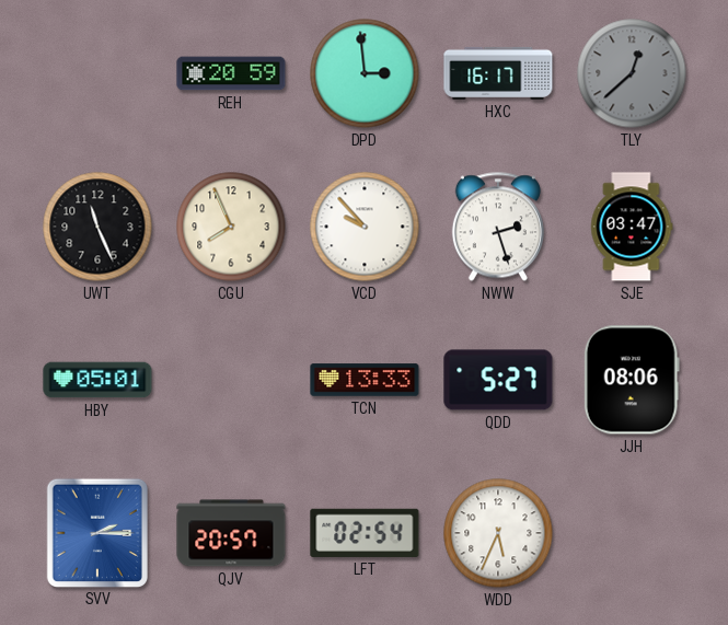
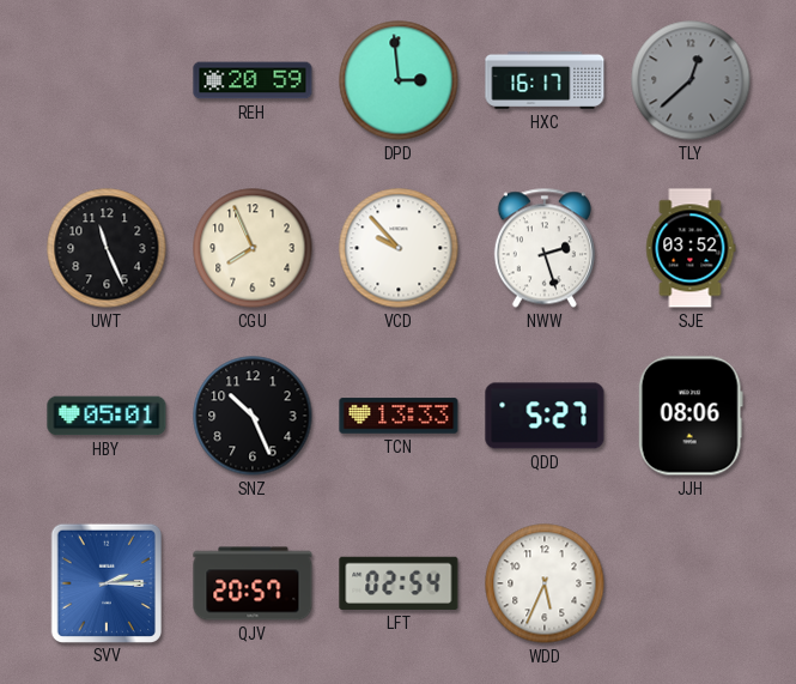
SJE: 03:47 -> 03:52 (691, 248)
SNZ: none -> 10:26 (253, 416)
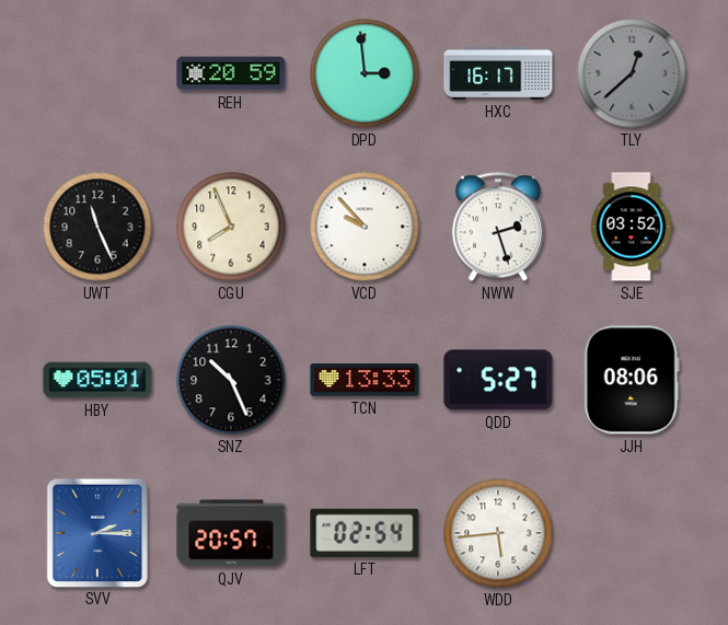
WDD: 5:34 -> 5:44 (498, 533)
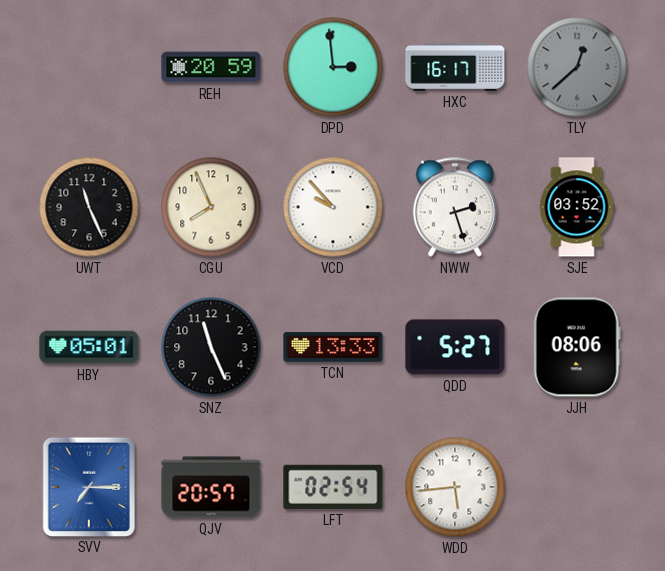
SNZ: 10:26 -> 11:26 (211, 347)
SVV: 2:15 -> 7:15 (88, 486)
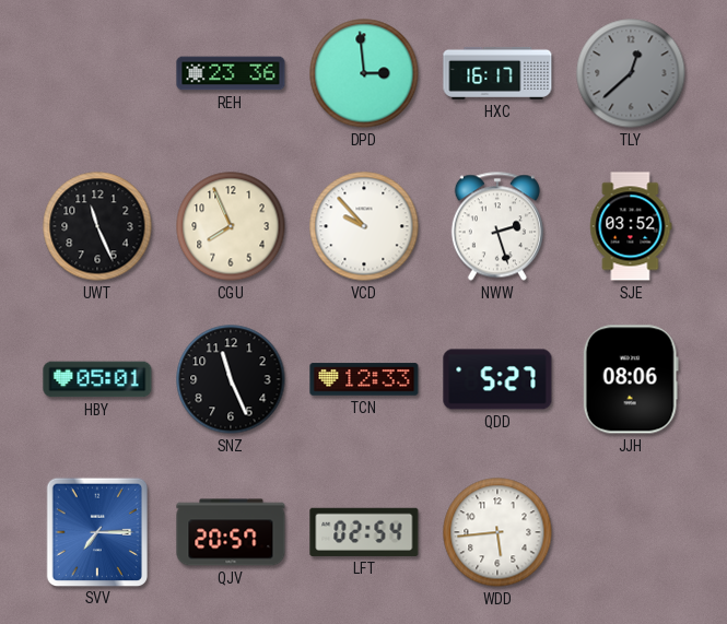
REH: 20:59 -> 23:36 (231, 73)
TCN: 13:33 -> 12:33 (364, 379)
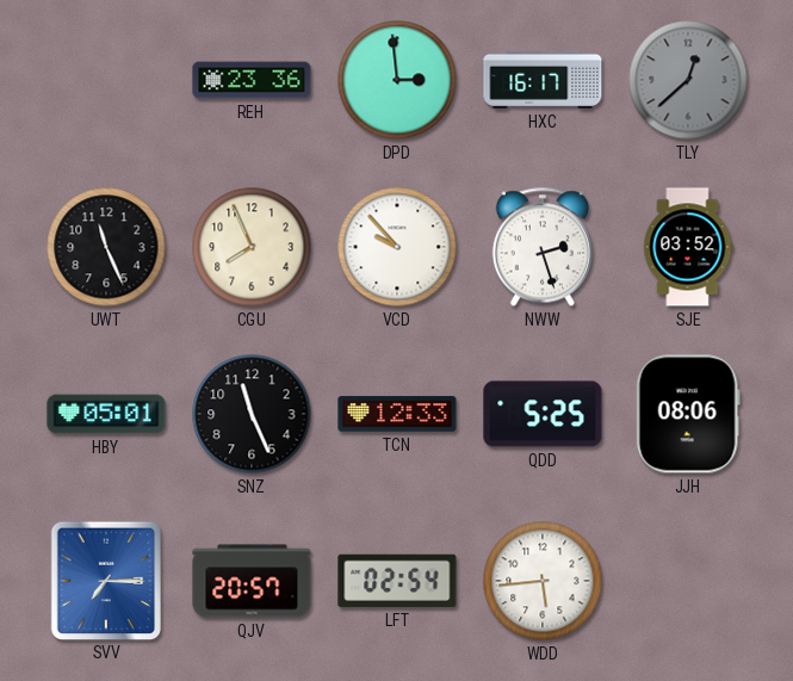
QDD: 5:27 -> 5:25 (543, 414)
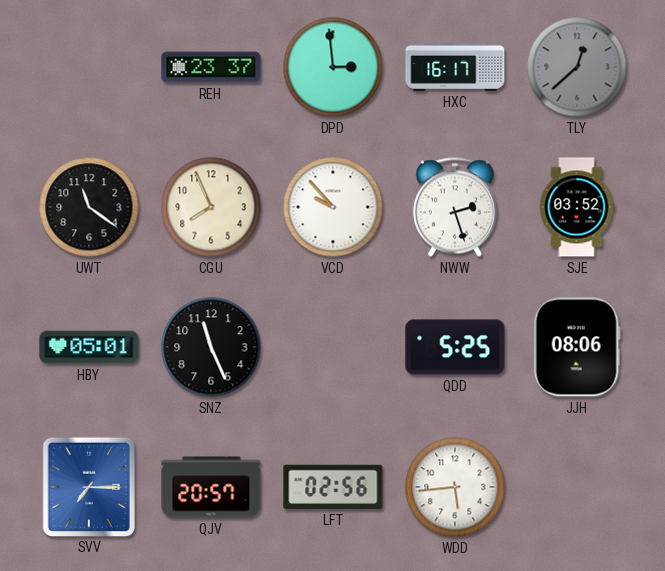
REH: 23:36 -> 23:37 (211, 67)
UWT: 11:26 -> 11:21 (89, 207)
TCN: 12:33 -> none (397, 414)
LFT: 02:54 -> 02:56 (333, 487)
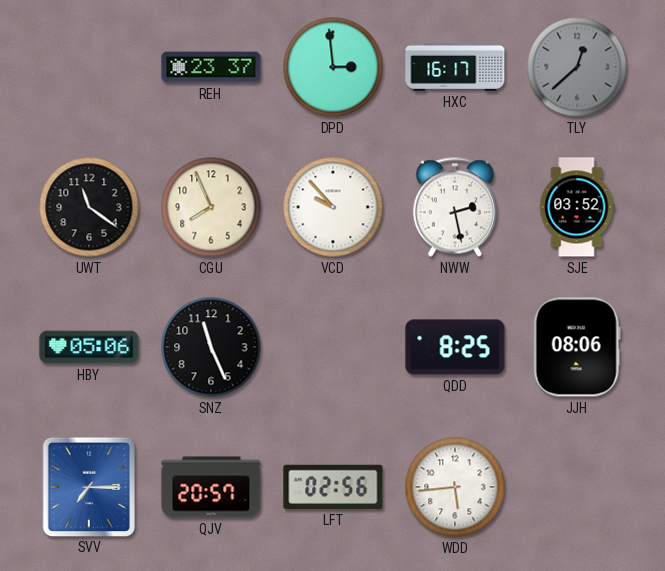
NWW: 2:27 -> 2:28 (455, 207)
HBY: 05:01 -> 05:06 (89, 347)
QDD: 5:25 -> 8:25 (455, 347)
